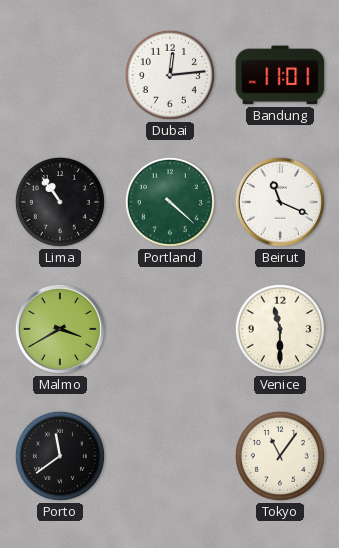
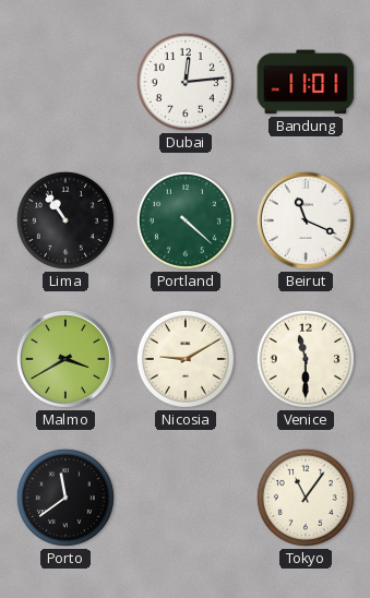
Nicosia: none -> 9:10 (186, 359)
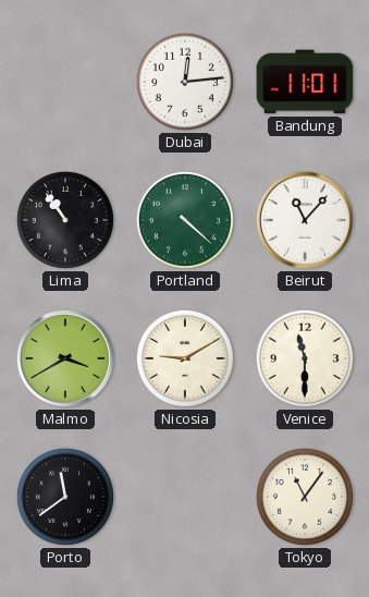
Beirut: 11:19 -> 11:07 (305, 220)
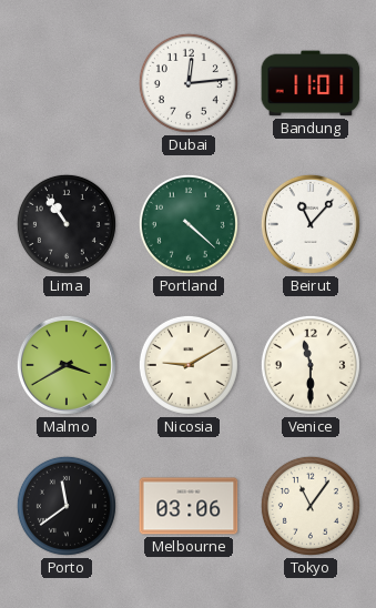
Melbourne: none -> 03:06 (189, 506)
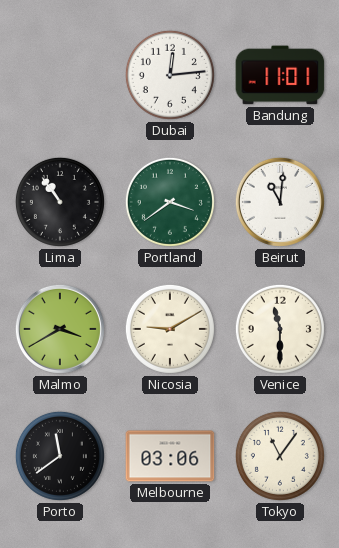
Portland: 4:22 -> 3:39 (170, 202)
Beirut: 11:07 -> 11:01 (280, 202)
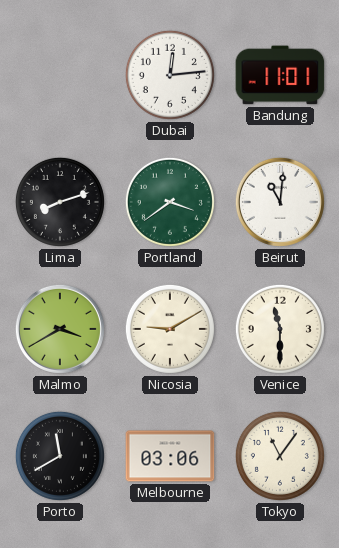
Lima: 10:54 -> 8:12 (60, 202)
Porto: 11:39 -> 11:40 (60, 456)
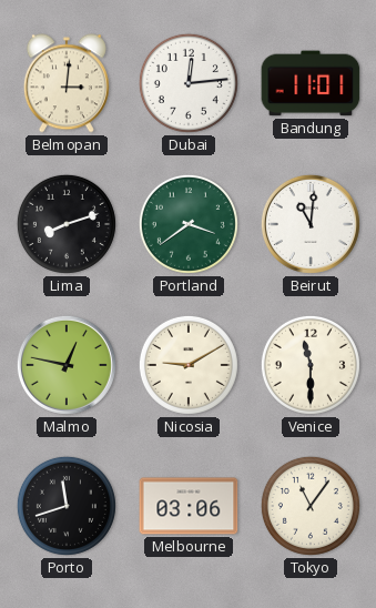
Belmopan: none -> 3:01 (67, 83)
Malmo: 3:40 -> 12:47 (67, 365)
Porto: 11:40 -> 11:42 (67, 506)
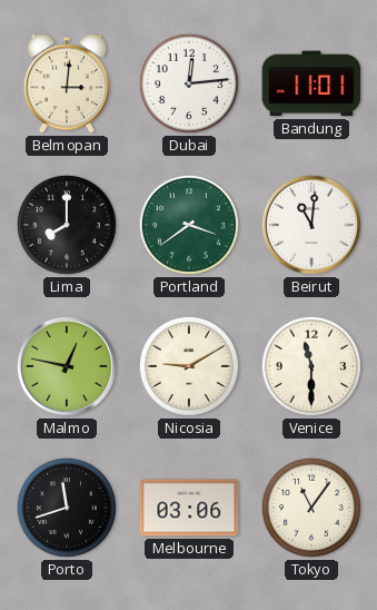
Lima: 8:12 -> 8:00 (67, 225)
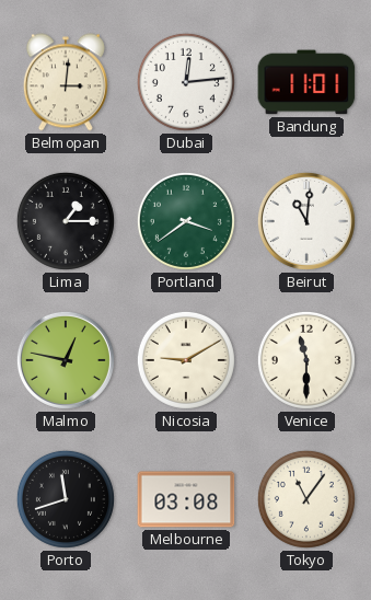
Lima: 8:00 -> 1:15 (66, 221)
Melbourne: 03:06 -> 03:08 (186, 499)
